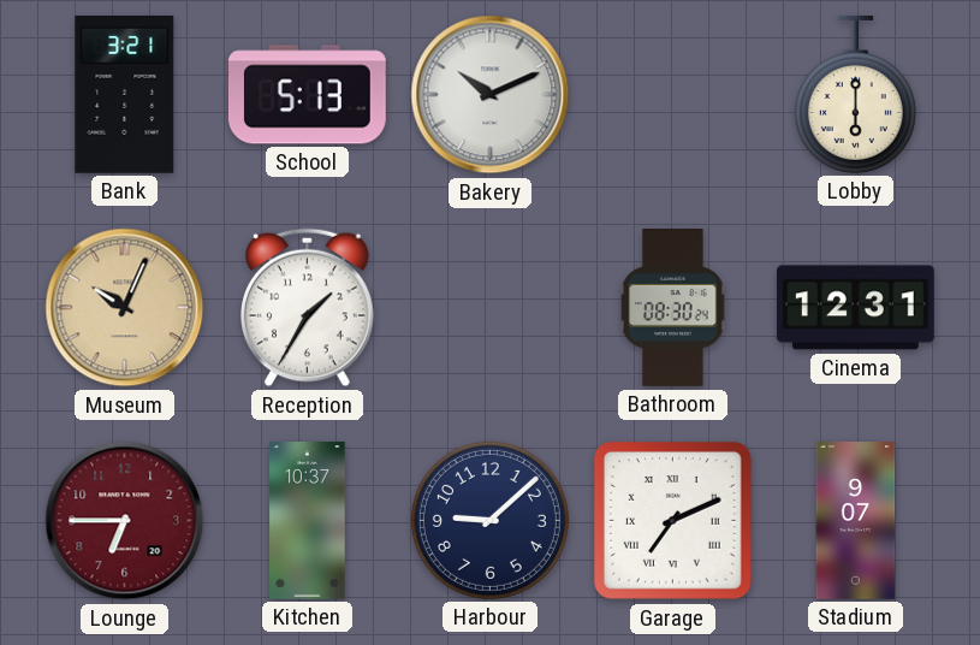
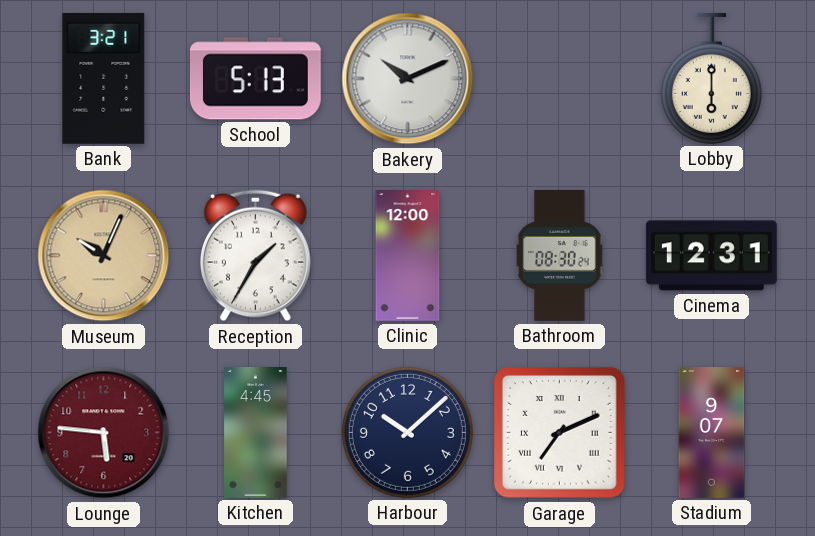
Clinic: none -> 12:00 (408, 256)
Lounge: 6:45 -> 5:46 (104, 433)
Kitchen: 10:37 -> 4:45 (256, 433)
Harbour: 9:08 -> 10:08 (407, 432)
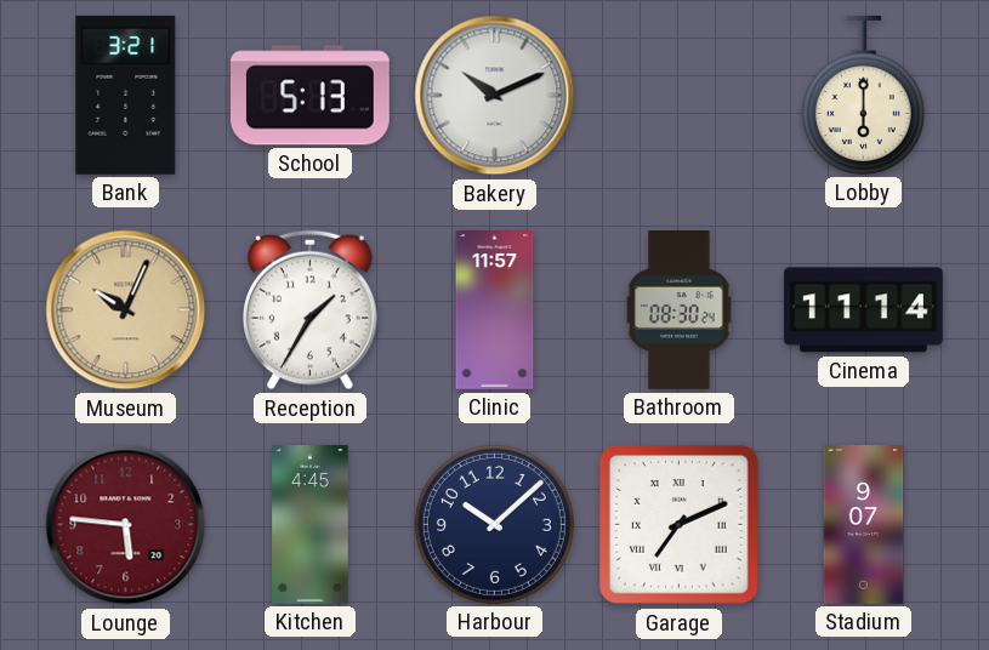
Clinic: 12:00 -> 11:57 (495, 310)
Cinema: 12:31 -> 11:14 (863, 310)
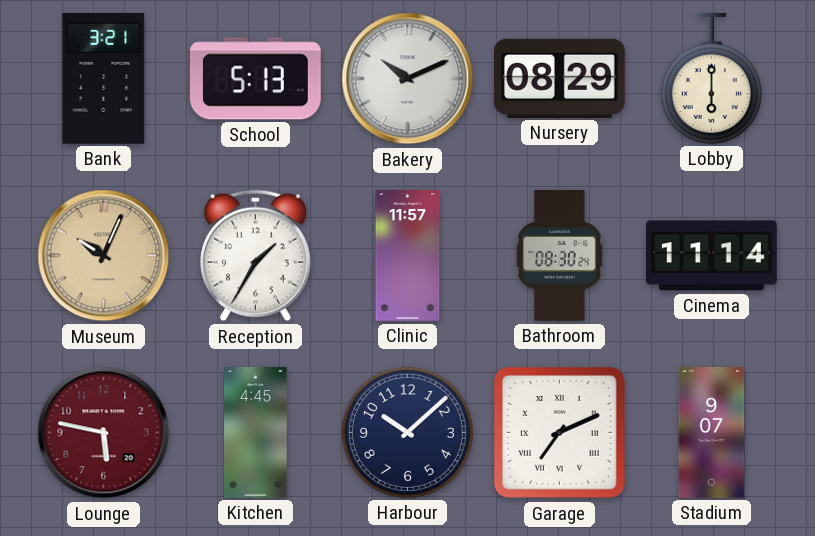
Nursery: none -> 08:29 (559, 78)
Lounge: 5:46 -> 5:47 (104, 433)
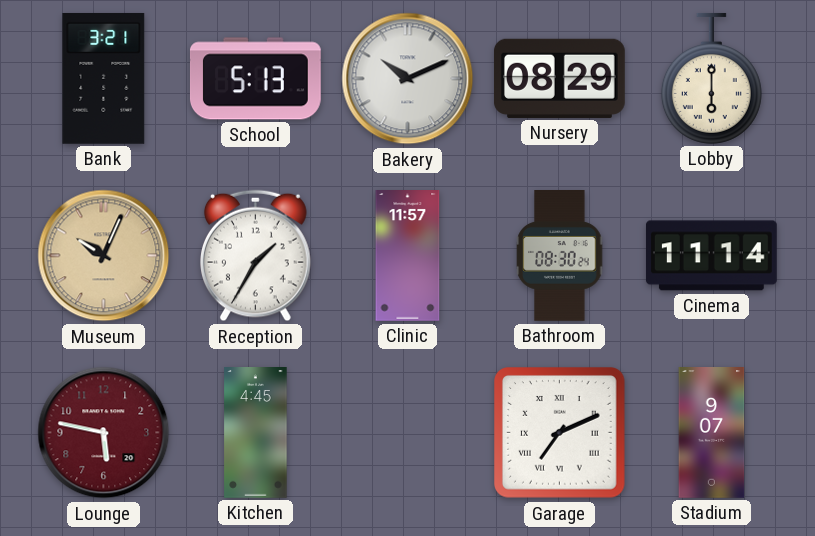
Harbour: 10:08 -> none (407, 432)
